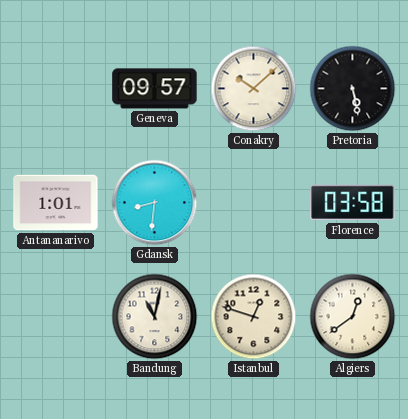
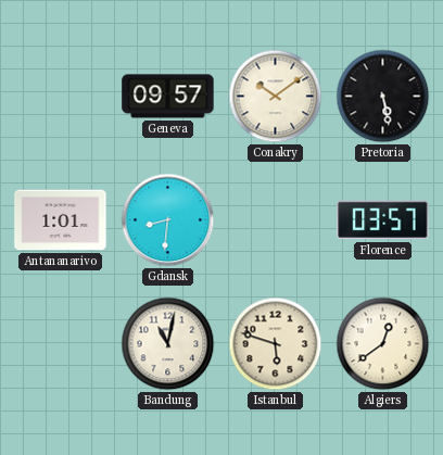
Conakry: 10:08 -> 10:09 (276, 97)
Florence: 03:58 -> 03:57 (383, 220)
Istanbul: 12:48 -> 5:48 (276, 344)
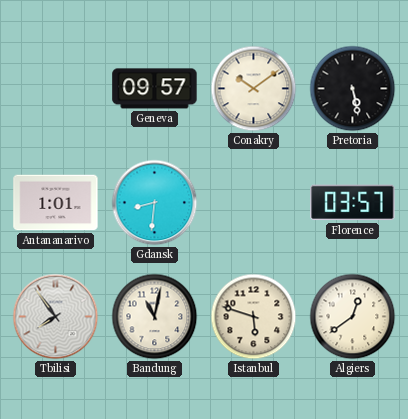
Tbilisi: none -> 7:54 (56, 317)
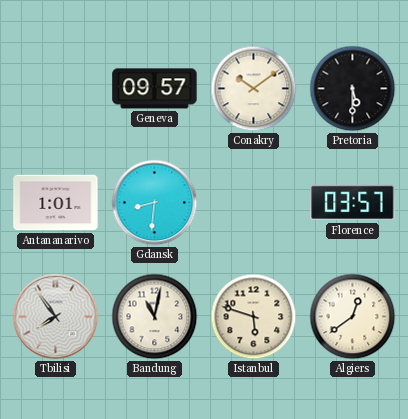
Pretoria: 5:28 -> 5:30 (353, 89)
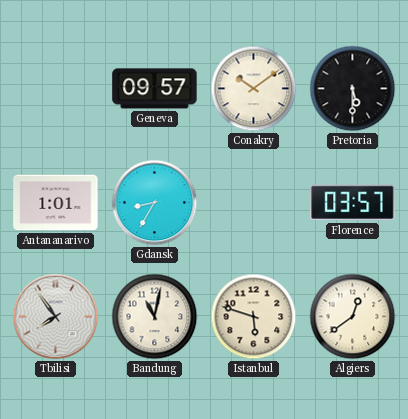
Gdansk: 8:31 -> 8:35 (155, 203)
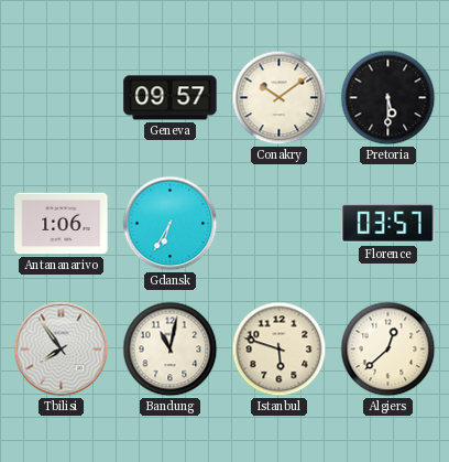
Antananarivo: 1:01 -> 1:06 (62, 224)
Gdansk: 8:35 -> 6:35 (171, 224)
Algiers: 12:39 -> 12:38 (388, 350)
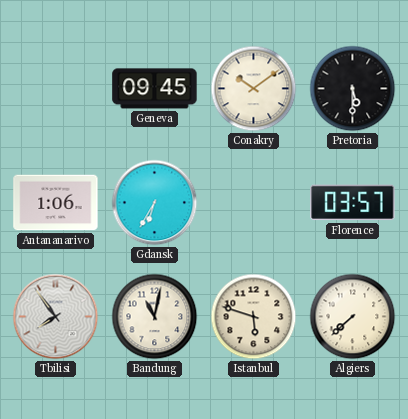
Geneva: 09:57 -> 09:45 (155, 89)
Algiers: 12:38 -> 7:38 (353, 317)
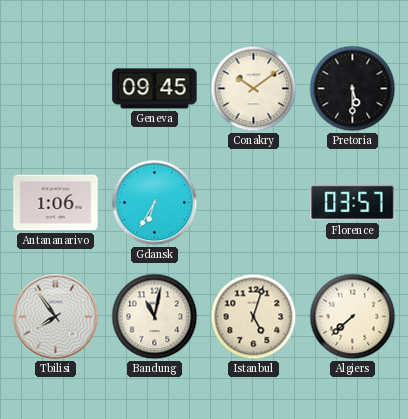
Istanbul: 5:48 -> 5:03 (254, 317)
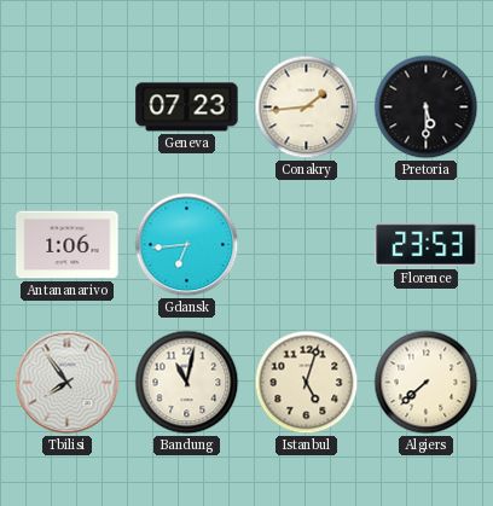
Geneva: 09:45 -> 07:23 (187, 107)
Conakry: 10:09 -> 1:44 (307, 107)
Gdansk: 6:35 -> 6:44 (187, 245)
Florence: 03:57 -> 23:53 (427, 245)
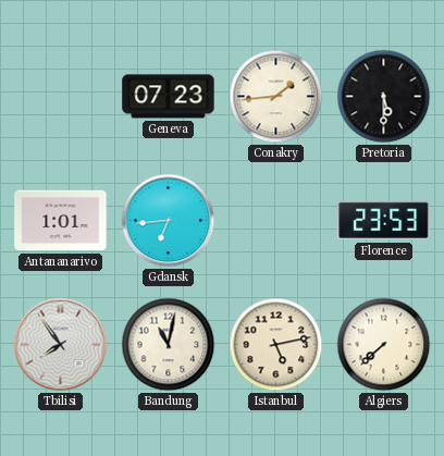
Antananarivo: 1:06 -> 1:01 (61, 221)
Istanbul: 5:03 -> 5:13 (276, 345)
